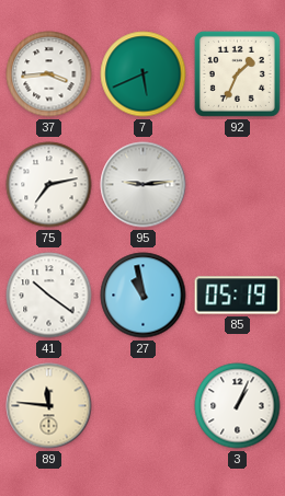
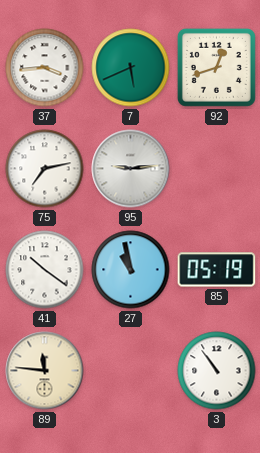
92: 1:34 -> 12:42 (216, 67)
3: 1:04 -> 10:54 (217, 371)
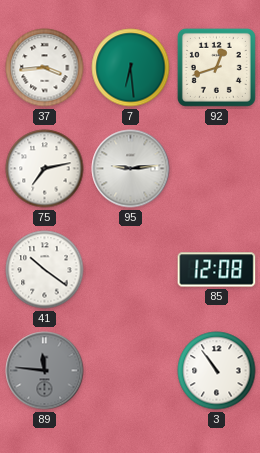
7: 5:41 -> 6:29 (131, 68)
27: 10:58 -> none (131, 270)
85: 05:19 -> 12:08 (217, 270)
89 dial: cream -> grey (45, 371)
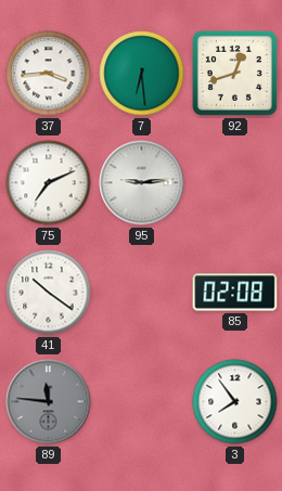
75: 7:13 -> 7:11 (49, 183)
85: 12:08 -> 02:08 (235, 293)
3: 10:54 -> 7:54 (235, 402)
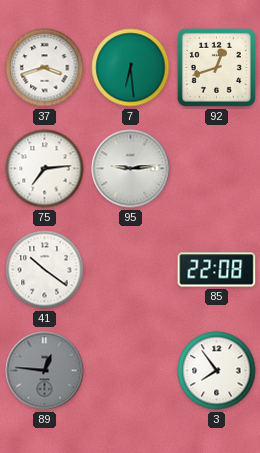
37: 3:44 -> 3:42 (45, 68)
75: 7:11 -> 7:14 (45, 169)
85: 02:08 -> 22:08 (217, 270)
89: 11:46 -> 12:46 (45, 371)
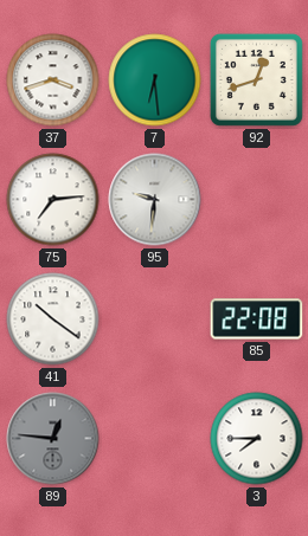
95: 9:14 -> 9:31 (155, 200)
3: 7:54 -> 7:45 (257, 439)
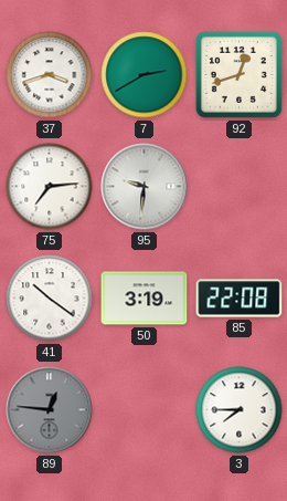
7: 6:29 -> 2:40 (145, 75)
50: none -> 3:19 (145, 299)
